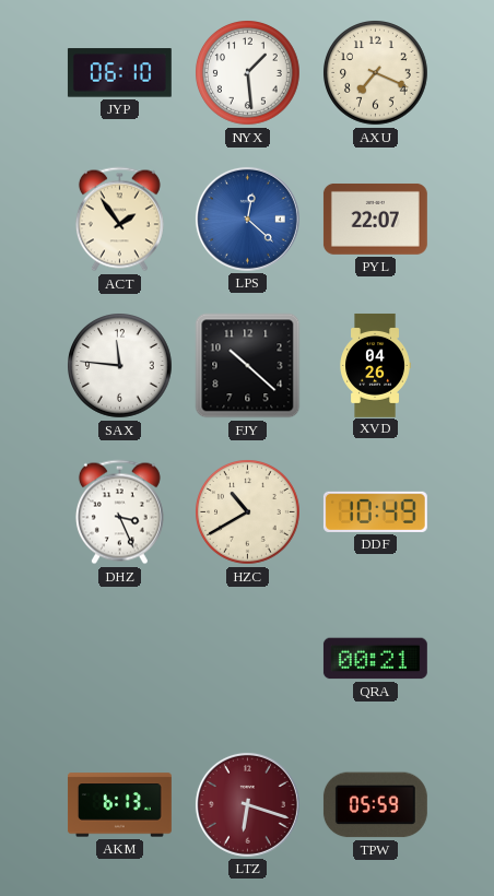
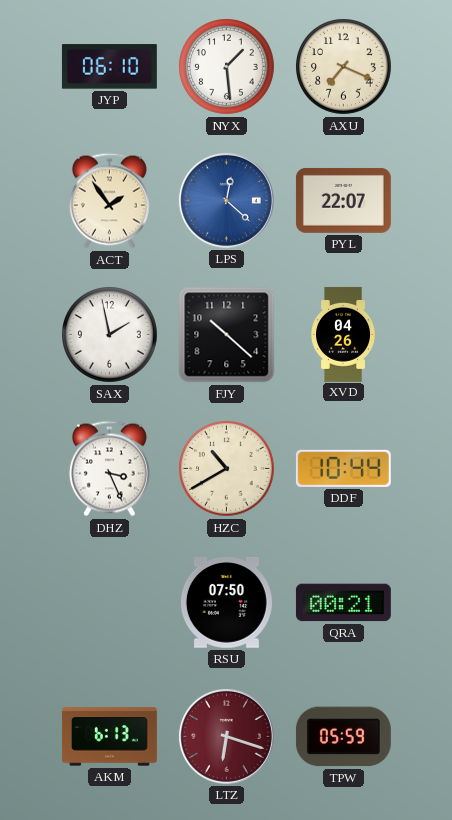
SAX: 11:46 -> 1:58 (110, 335)
DDF: 10:49 -> 10:44 (343, 468)
RSU: none -> 07:50 (226, 603)
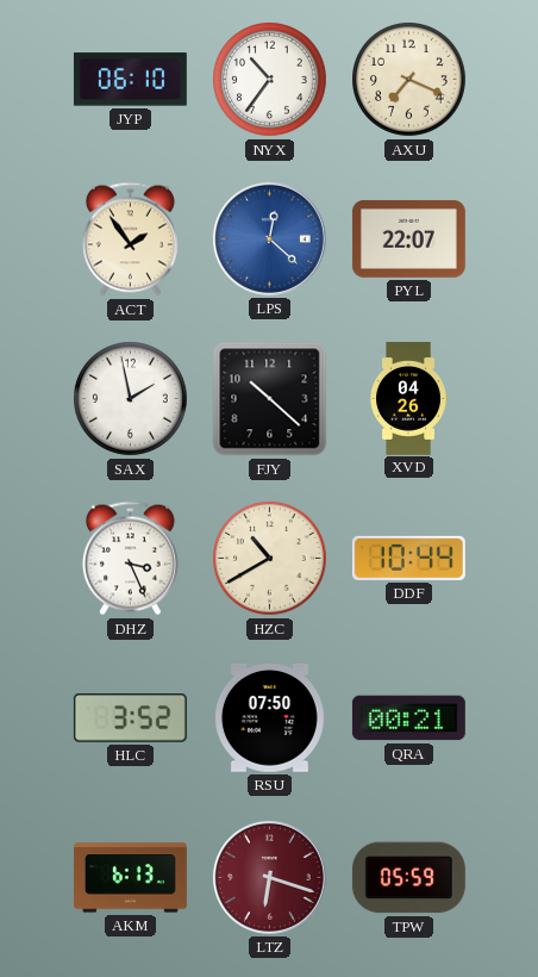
NYX: 1:29 -> 10:36 (270, 80)
HLC: none -> 3:52 (130, 718)
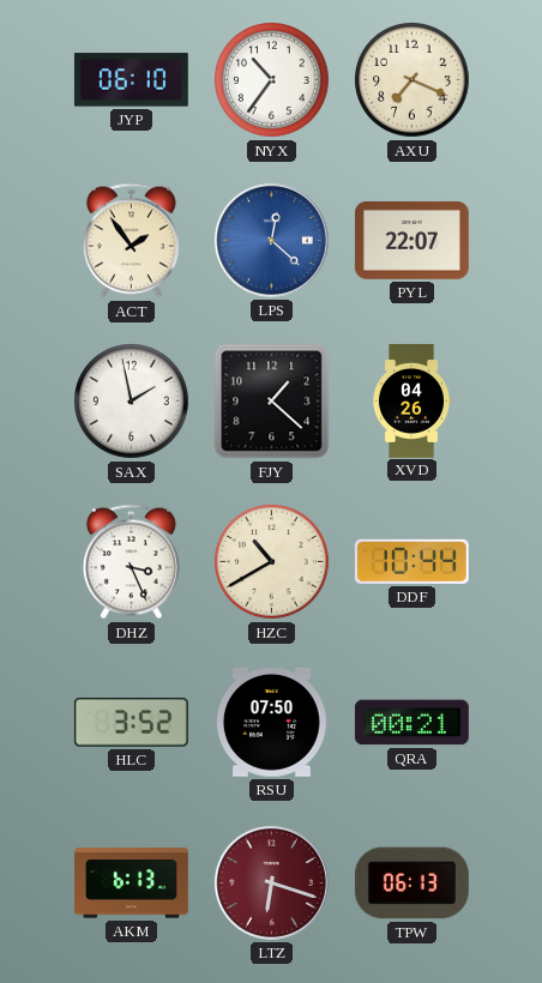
FJY: 10:22 -> 1:22 (272, 402)
TPW: 05:59 -> 06:13 (411, 884)
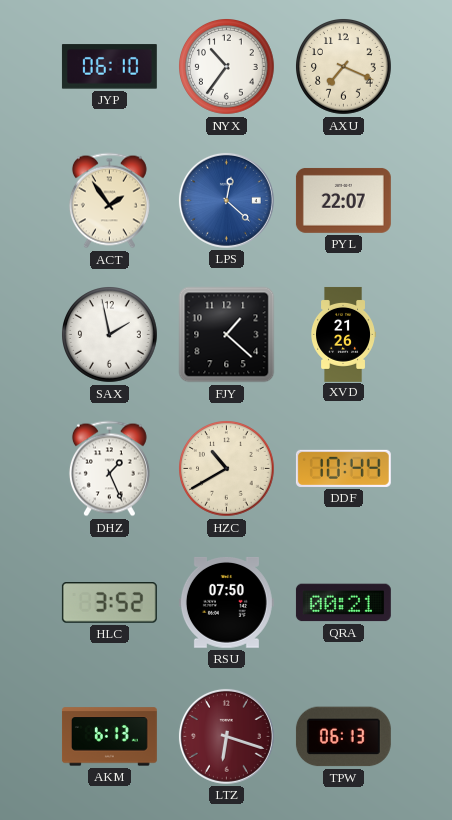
XVD: 04:26 -> 21:26 (343, 334)
DHZ: 3:26 -> 1:26 (109, 469)
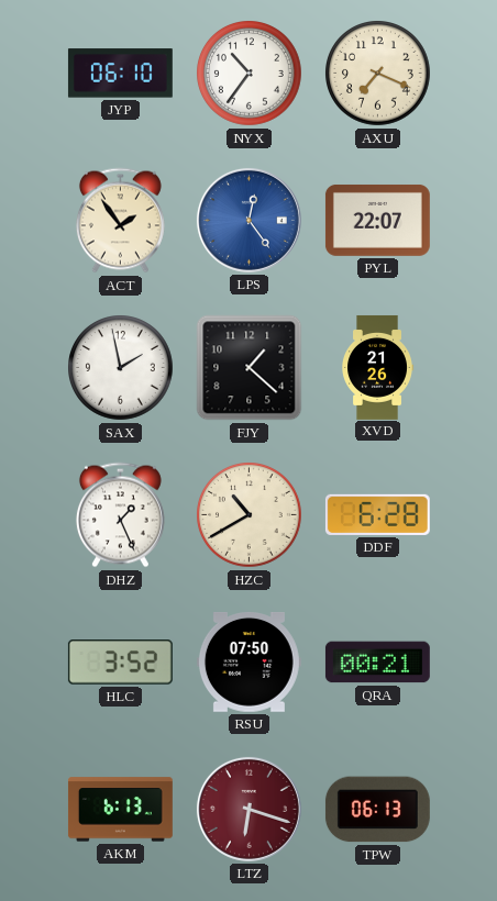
LPS: 12:22 -> 12:24 (248, 220)
DDF: 10:44 -> 6:28 (377, 514)
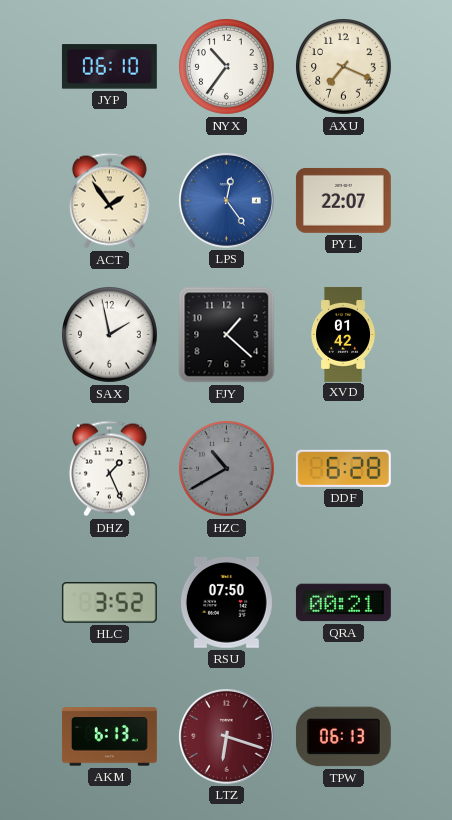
XVD: 21:26 -> 01:42 (343, 334)
HZC dial: cream -> grey (227, 469)
